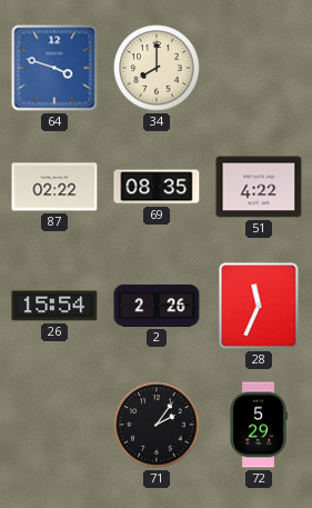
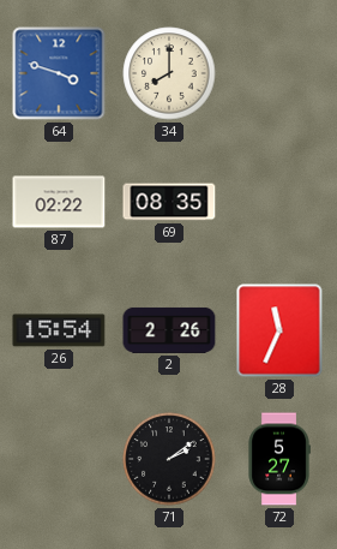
51: 4:22 -> none (259, 187)
71: 2:06 -> 2:09 (169, 459)
72: 5:29 -> 5:27 (279, 459)
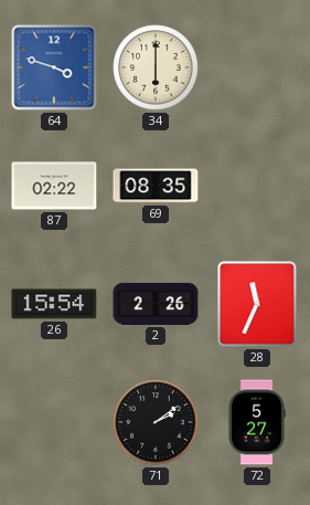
34: 8:00 -> 6:00 (156, 67)
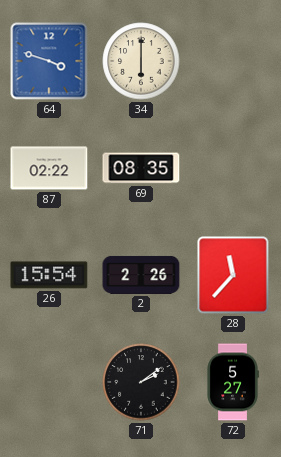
28: 11:34 -> 11:37 (233, 275)
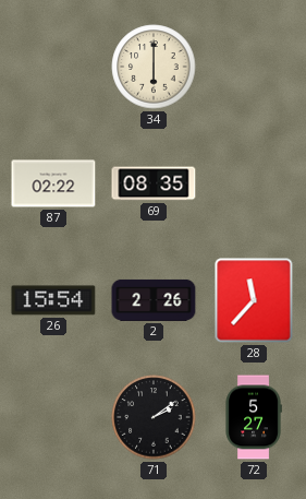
64: 3:48 -> none (49, 61)
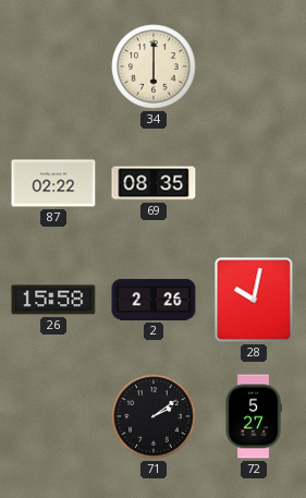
26: 15:54 -> 15:58 (53, 300)
28: 11:37 -> 10:02 (254, 300)
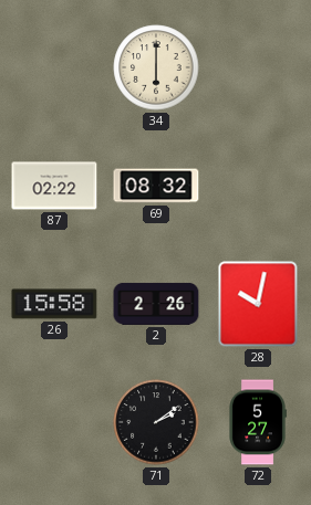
69: 08:35 -> 08:32 (156, 186)
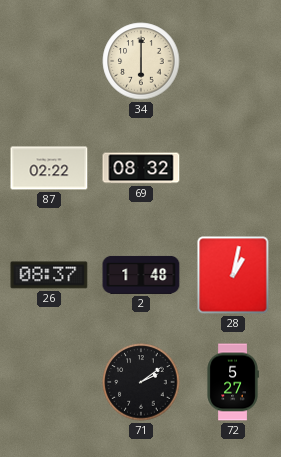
26: 15:58 -> 08:37 (49, 275)
2: 2:26 -> 1:48 (141, 275)
28: 10:02 -> 1:02 (233, 275)
